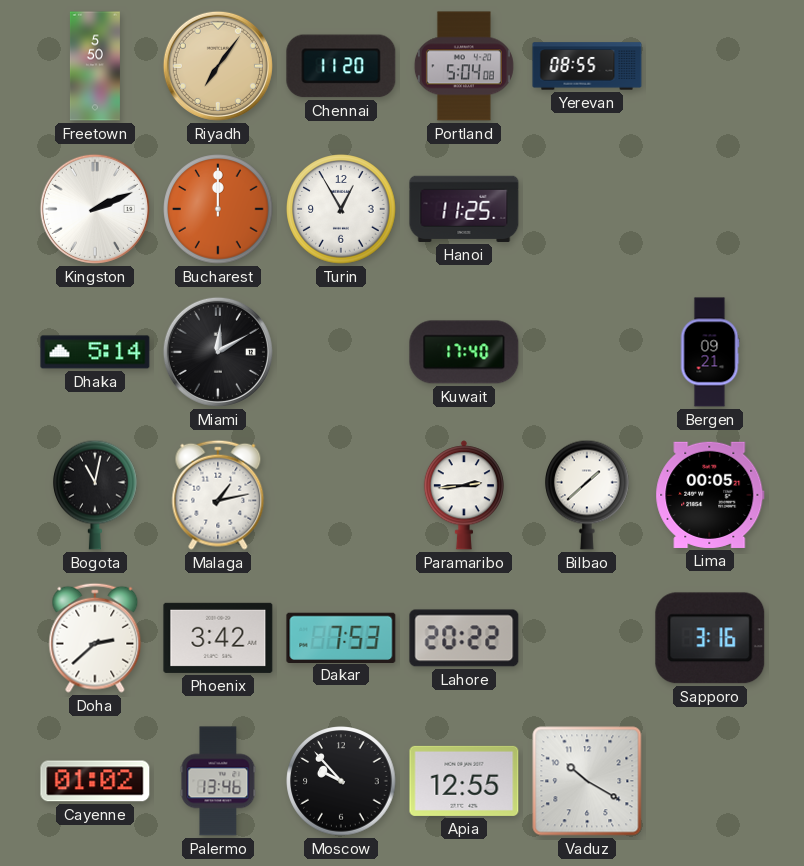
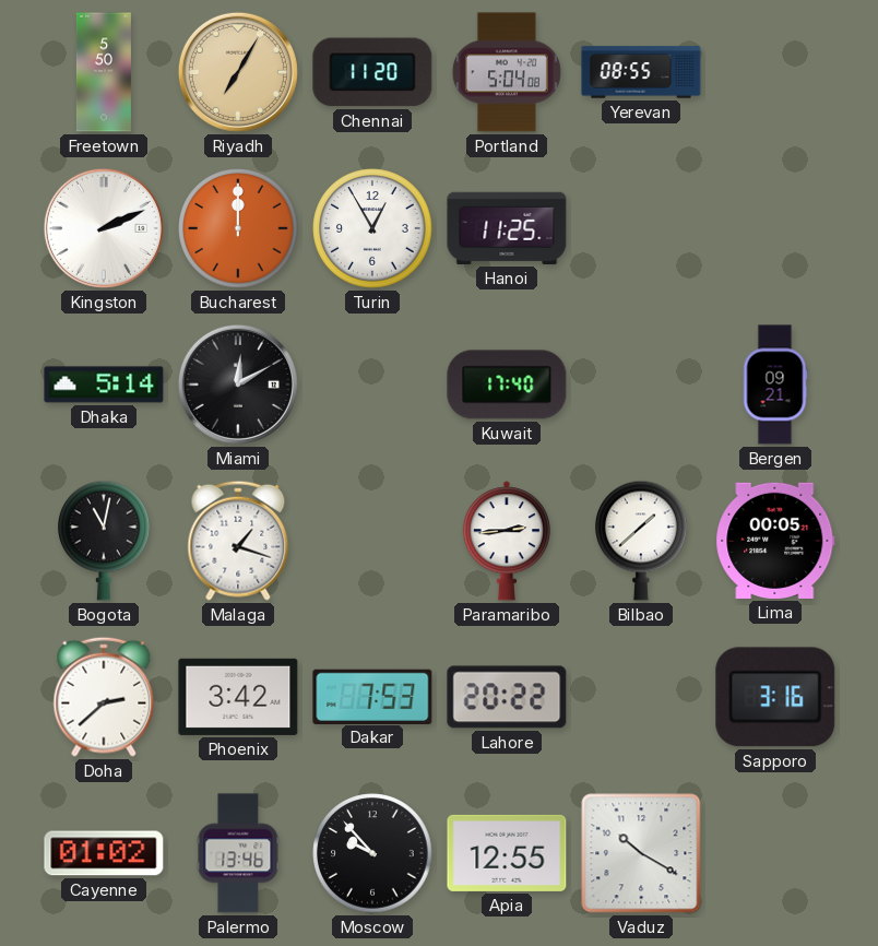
Riyadh: 7:06 -> 7:05 (238, 72)
Malaga: 1:13 -> 1:18 (238, 541)
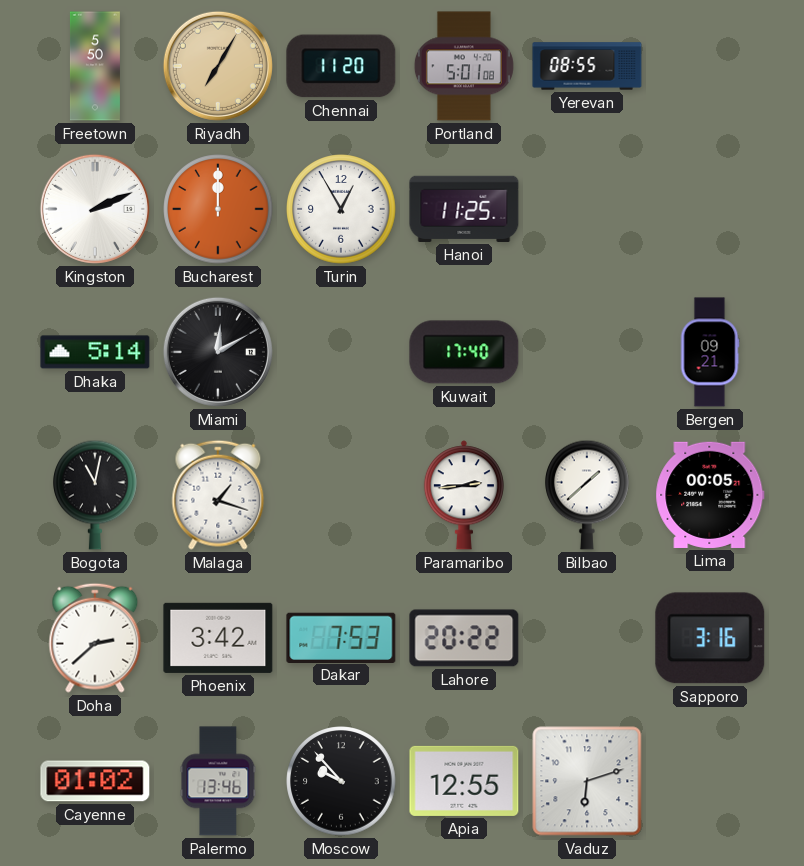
Portland: 5:04 -> 5:01 (464, 66)
Vaduz: 10:20 -> 6:12 (587, 781)
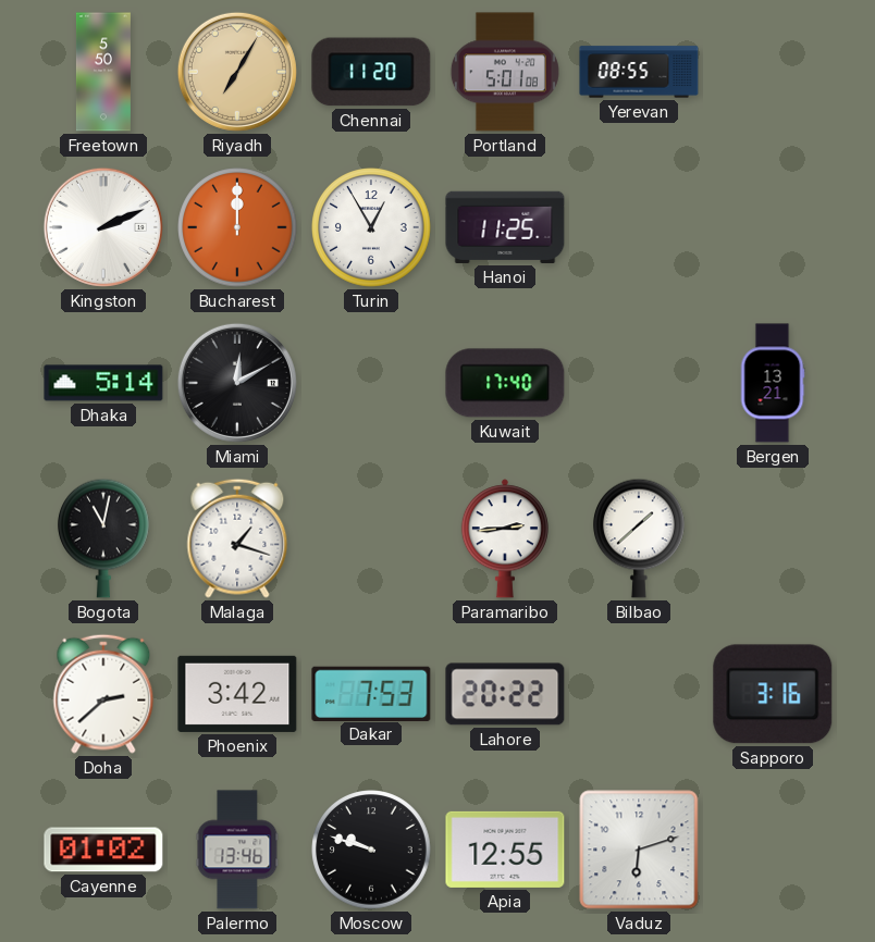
Bergen: 09:21 -> 13:21 (773, 383)
Lima: 00:05 -> none (710, 495)
Moscow: 9:53 -> 9:48 (371, 850)
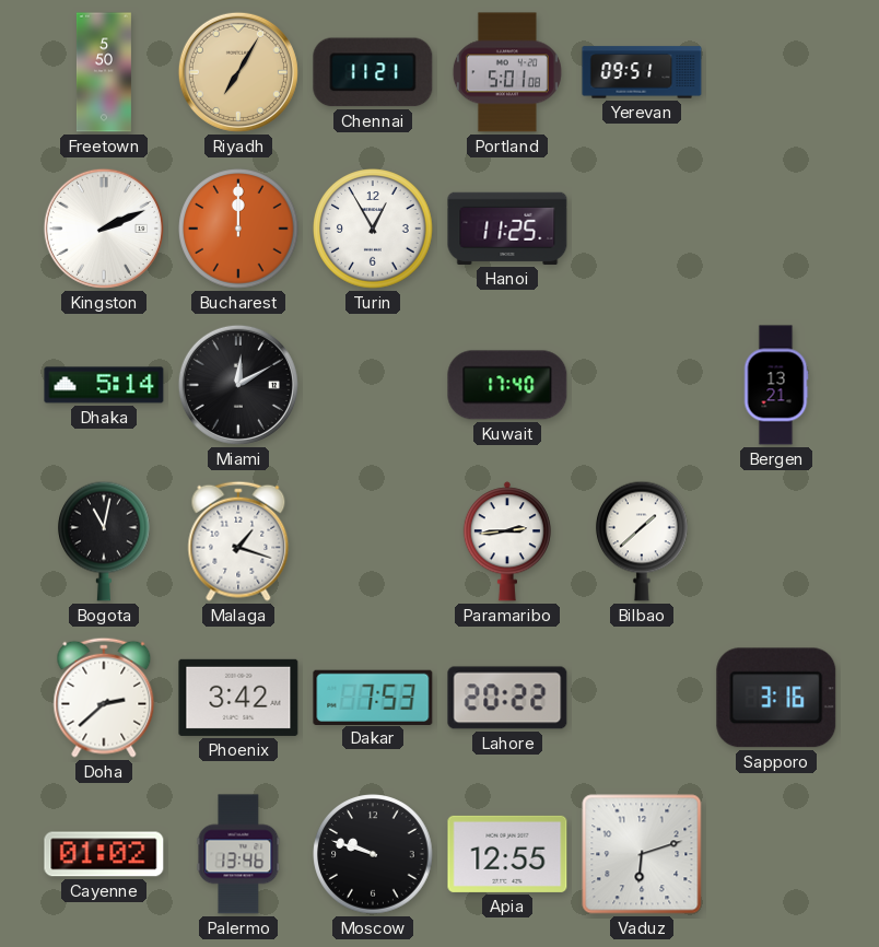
Chennai: 11:20 -> 11:21 (373, 72)
Yerevan: 08:55 -> 09:51 (642, 72)
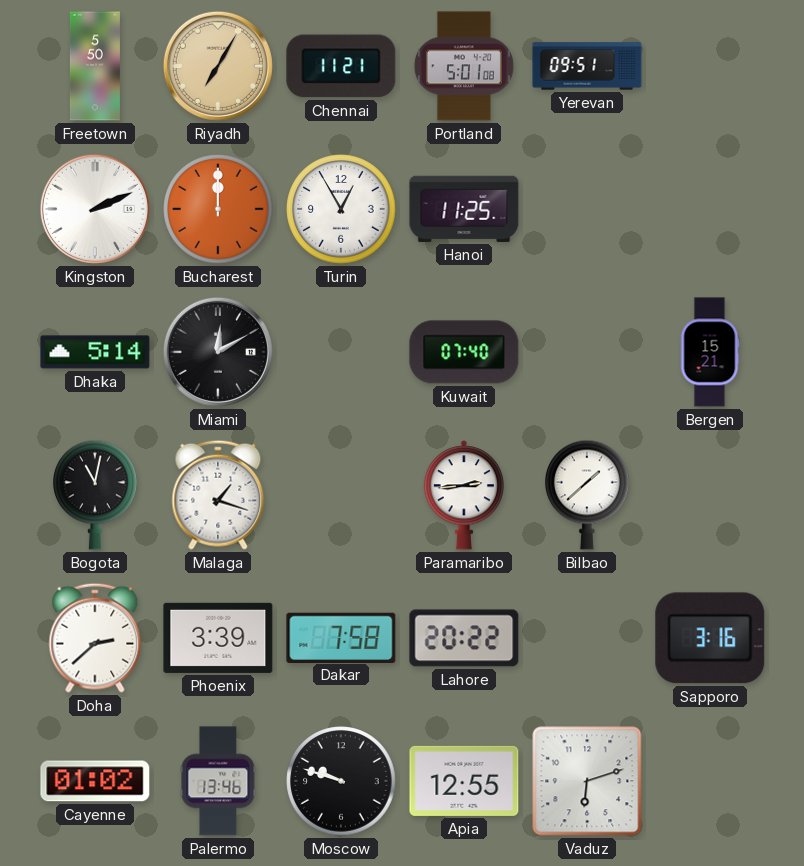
Kuwait: 17:40 -> 07:40 (464, 352)
Bergen: 13:21 -> 15:21 (710, 352)
Phoenix: 3:42 -> 3:39 (218, 638)
Dakar: 7:53 -> 7:58 (341, 637)
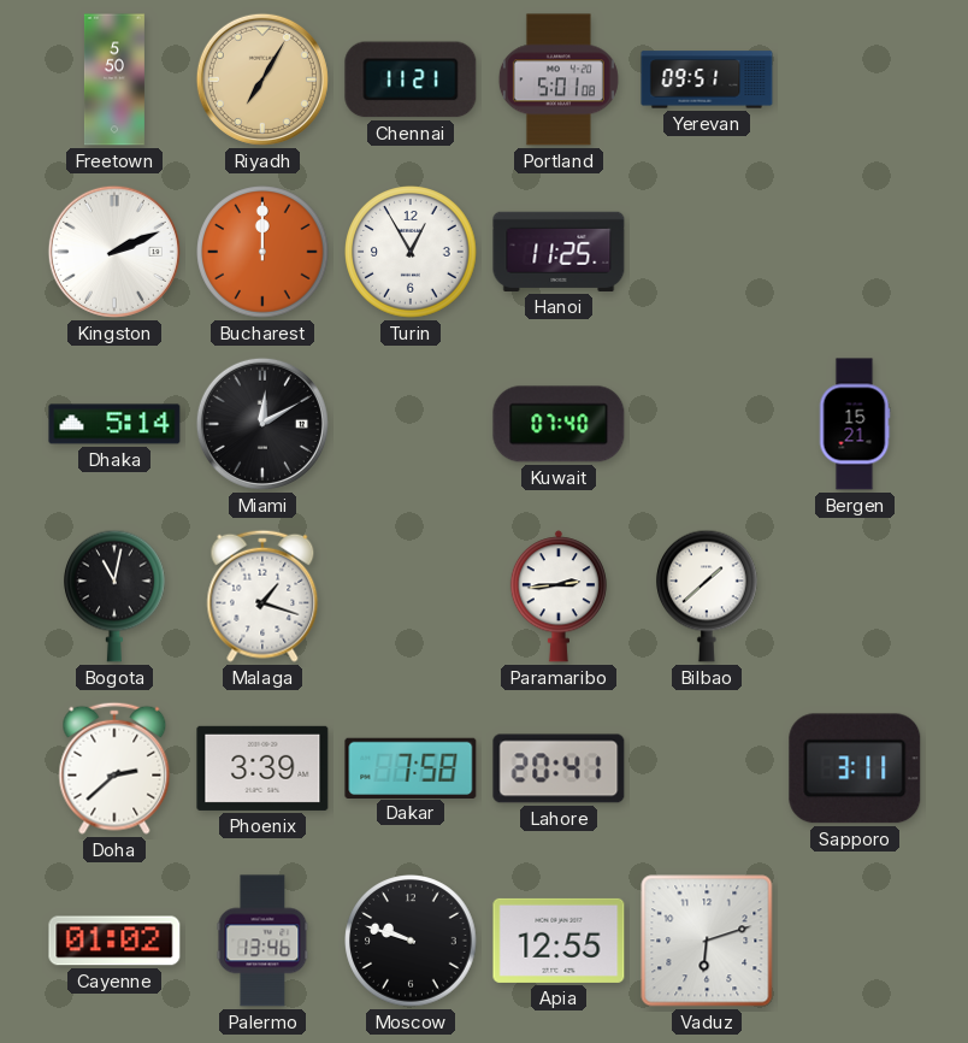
Lahore: 20:22 -> 20:41 (559, 768)
Sapporo: 3:16 -> 3:11 (855, 768)
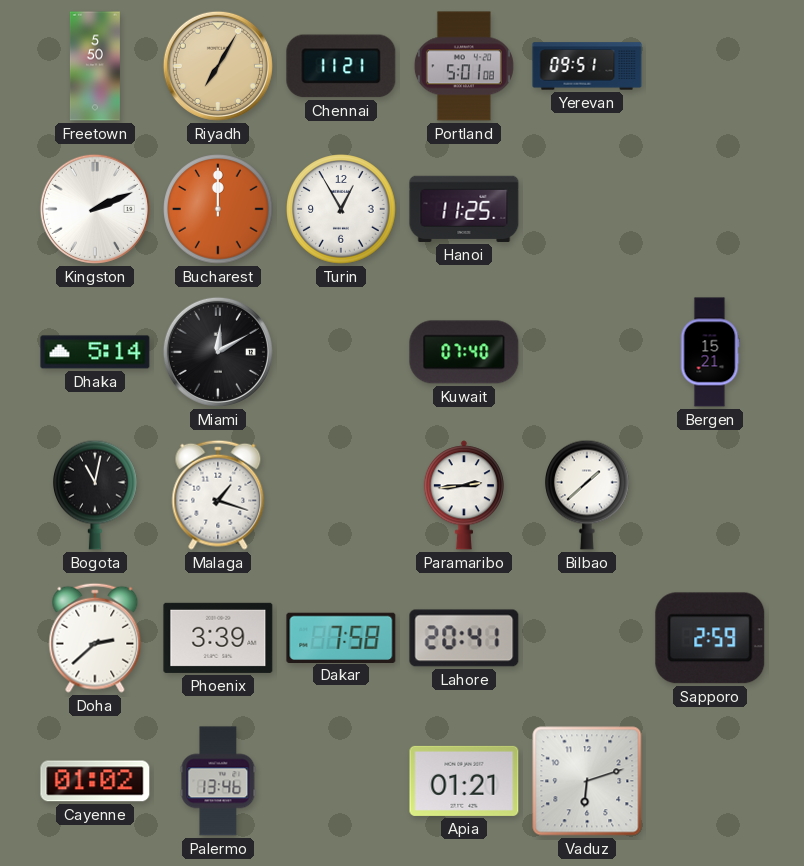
Sapporo: 3:11 -> 2:59 (710, 638)
Moscow: 9:48 -> none (411, 941)
Apia: 12:55 -> 01:21 (464, 781)
